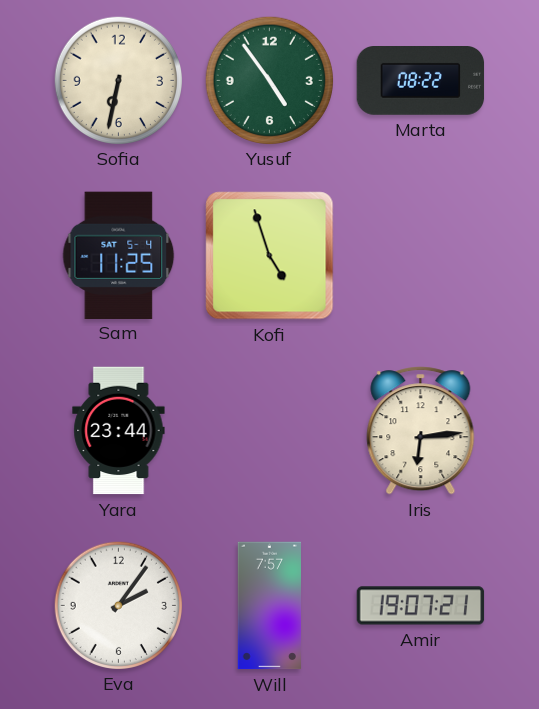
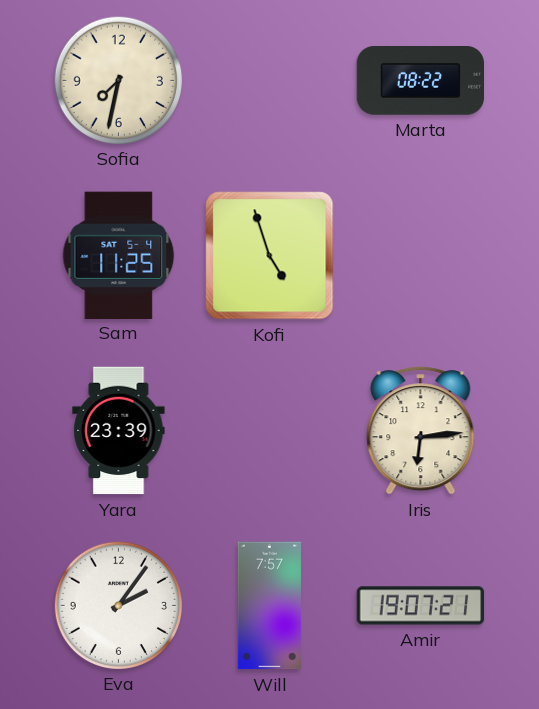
Sofia: 6:32 -> 7:32 (118, 80)
Yusuf: 4:54 -> none (269, 80)
Yara: 23:44 -> 23:39 (119, 431)
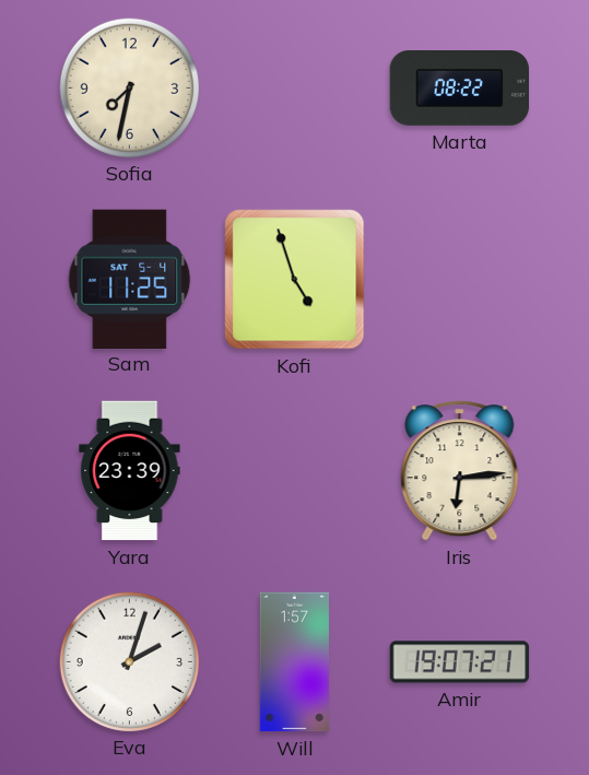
Eva: 2:06 -> 2:03 (129, 661)
Will: 7:57 -> 1:57 (295, 662)
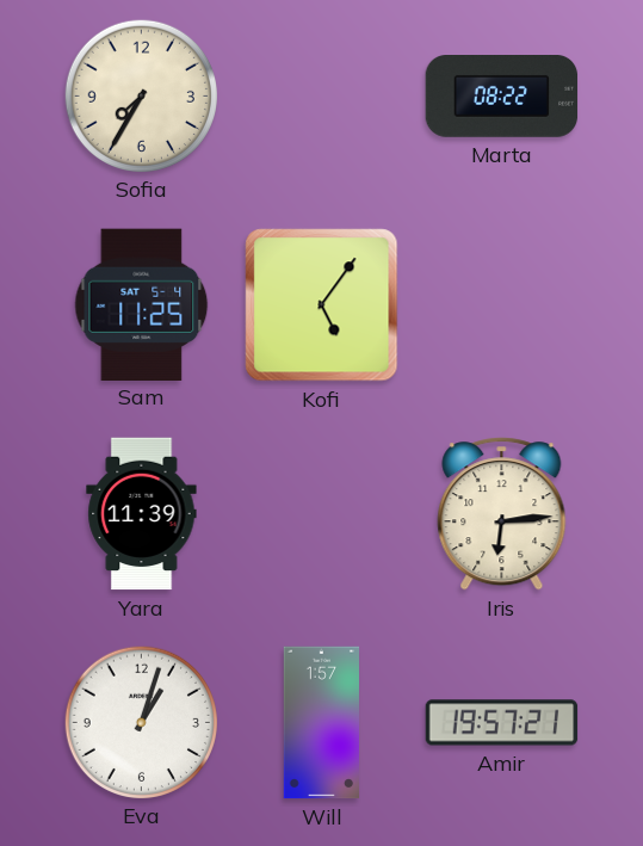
Sofia: 7:32 -> 7:35 (141, 95)
Kofi: 4:57 -> 5:06 (322, 305)
Yara: 23:39 -> 11:39 (142, 514)
Eva: 2:03 -> 1:03 (141, 722)
Amir: 19:07 -> 19:57 (502, 723)
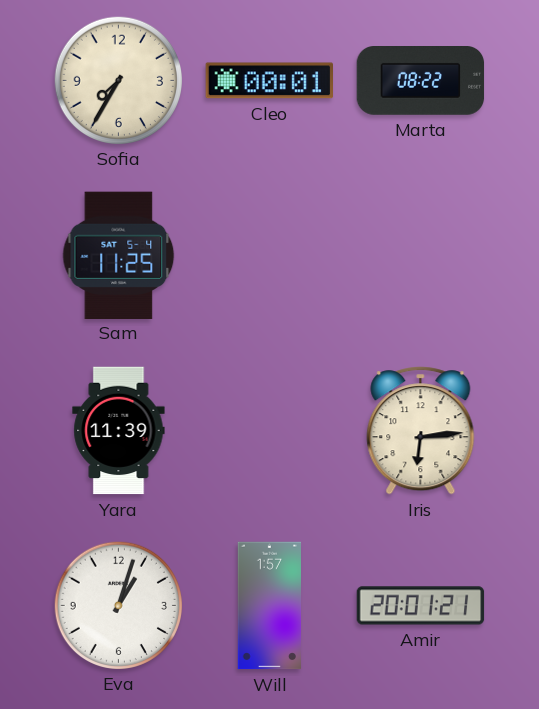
Cleo: none -> 00:01 (269, 81)
Kofi: 5:06 -> none (322, 305)
Amir: 19:57 -> 20:01 (421, 606)
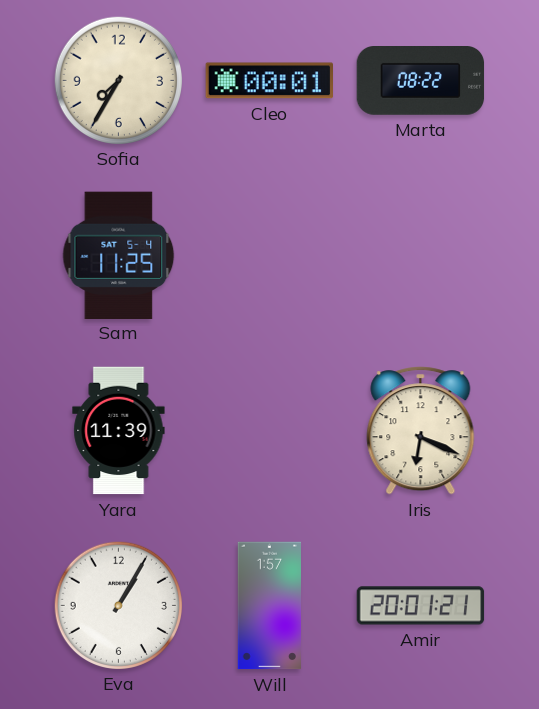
Iris: 6:14 -> 6:19 (421, 431)
Eva: 1:03 -> 1:05 (118, 605)
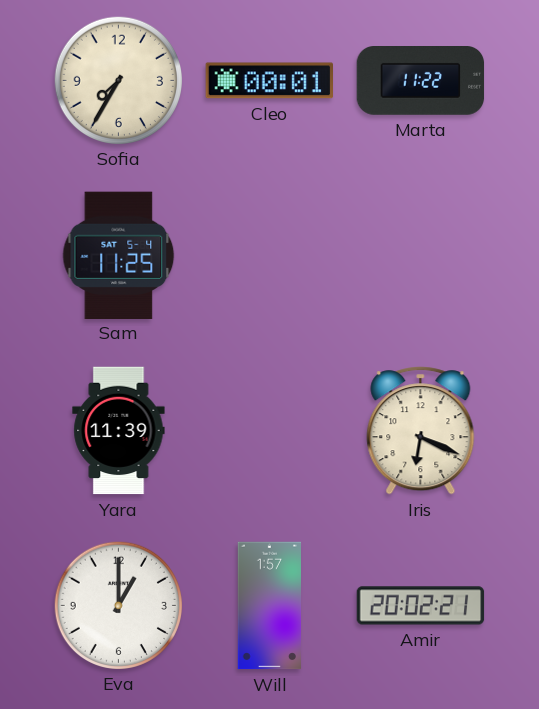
Marta: 08:22 -> 11:22 (421, 81)
Eva: 1:05 -> 1:00 (118, 605)
Amir: 20:01 -> 20:02 (421, 606)
